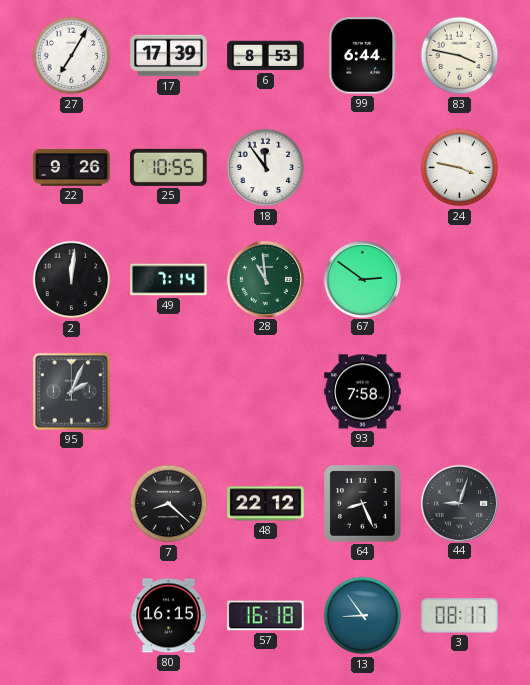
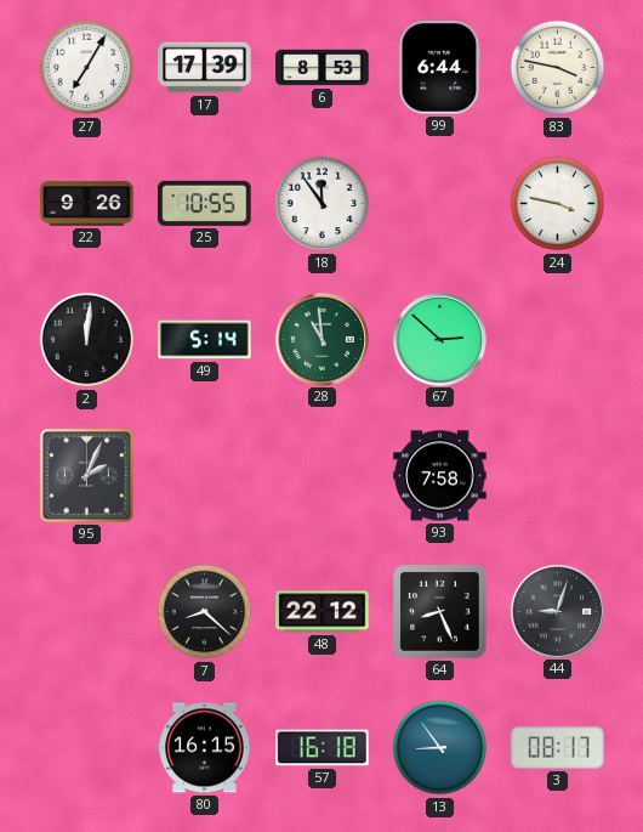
49: 7:14 -> 5:14 (205, 340)
67: 2:51 -> 2:52 (439, 339)
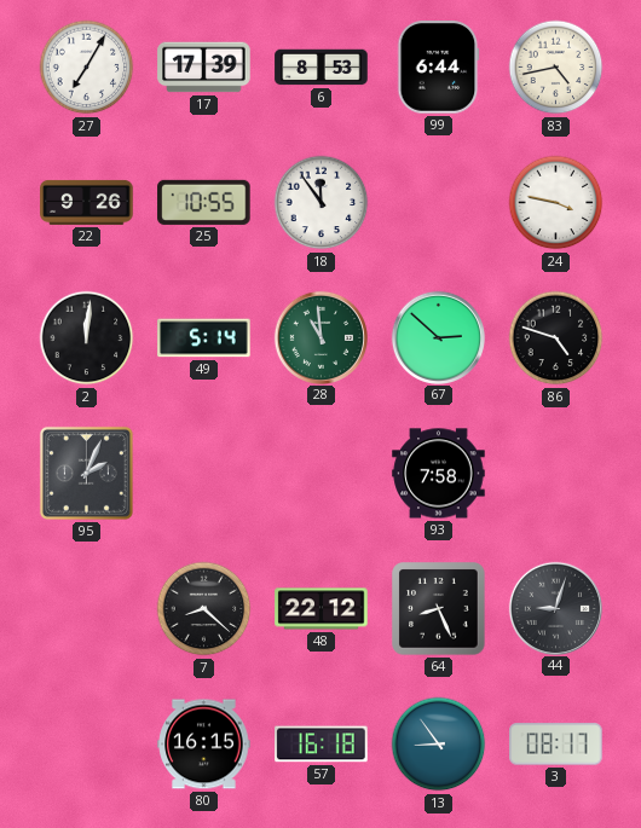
83: 3:47 -> 4:43 (556, 68)
86: none -> 4:48 (556, 338)
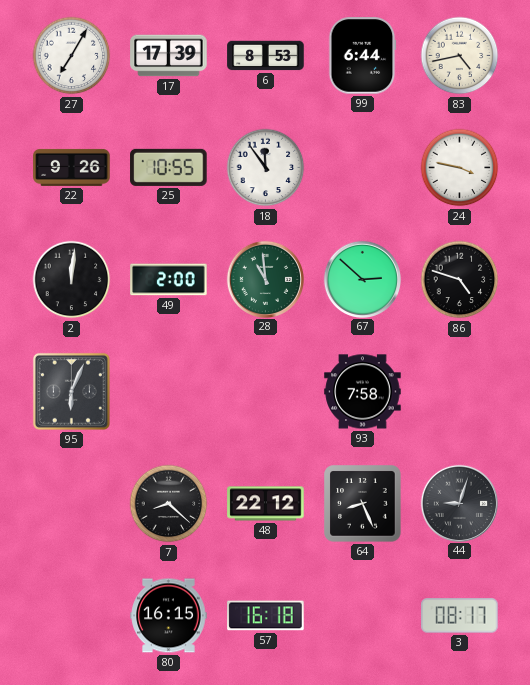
49: 5:14 -> 2:00 (169, 280)
95: 2:04 -> 6:04 (71, 391)
13: 8:54 -> none (439, 745)
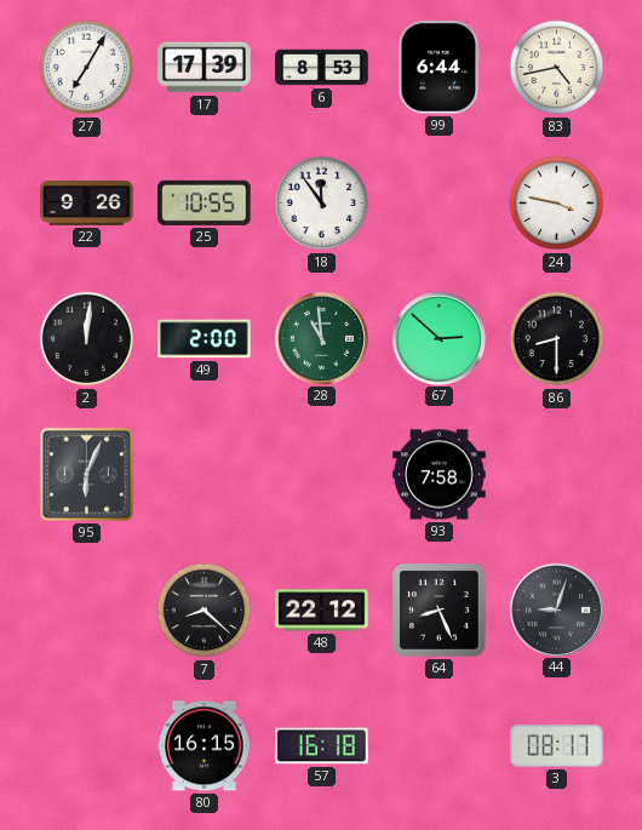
86: 4:48 -> 8:30 (557, 339)
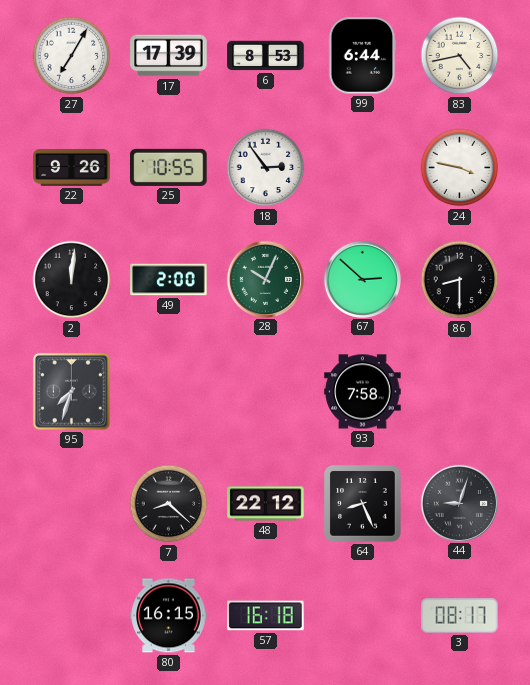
18: 11:54 -> 2:54 (266, 168)
28: 10:59 -> 10:04 (265, 279)
95: 6:04 -> 7:33 (71, 391)
